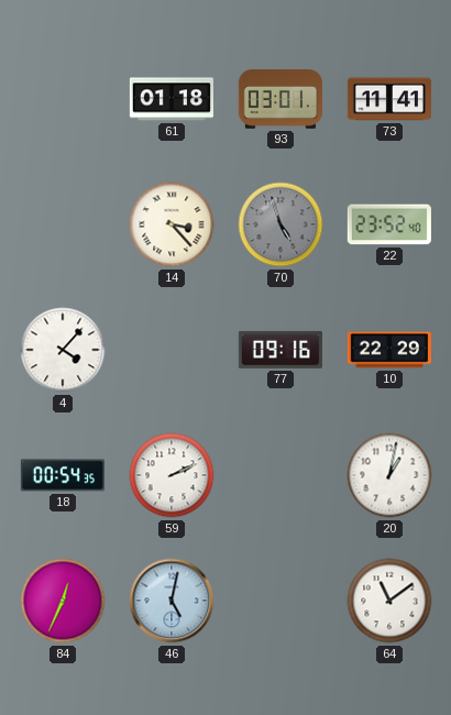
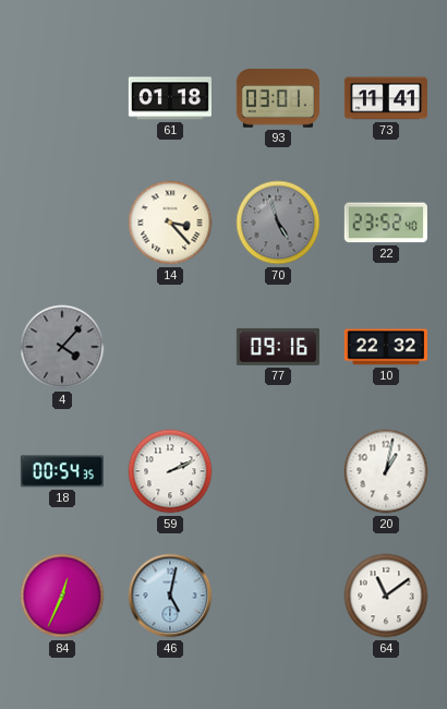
4 dial: white -> grey (62, 347)
10: 22:29 -> 22:32 (386, 347)
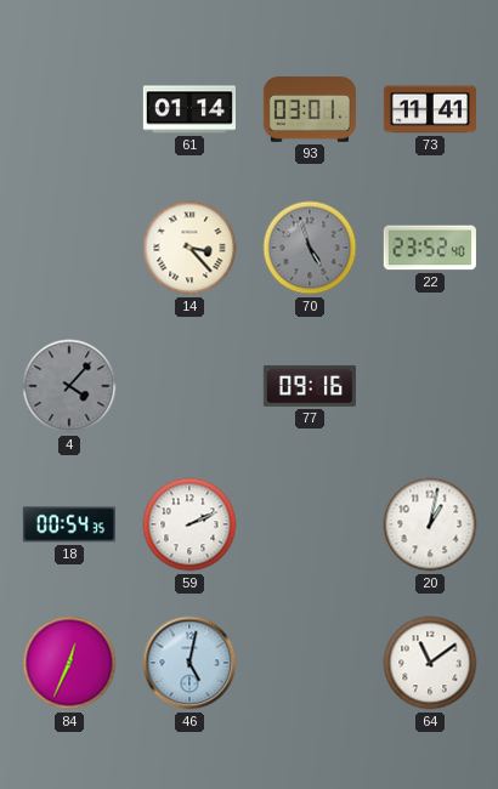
61: 01:18 -> 01:14 (189, 109)
10: 22:32 -> none (386, 347)
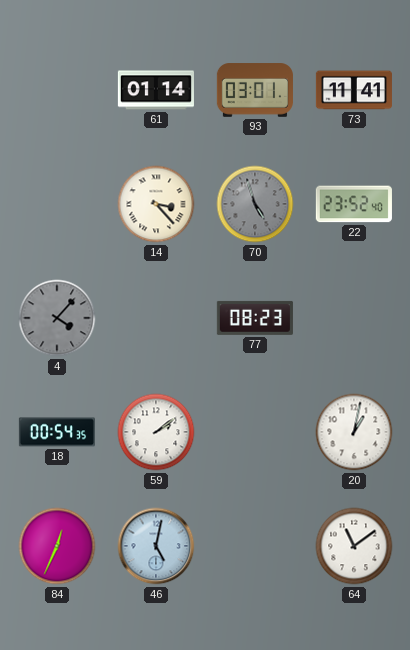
77: 09:16 -> 08:23 (255, 318)
59: 2:11 -> 2:09 (156, 432)
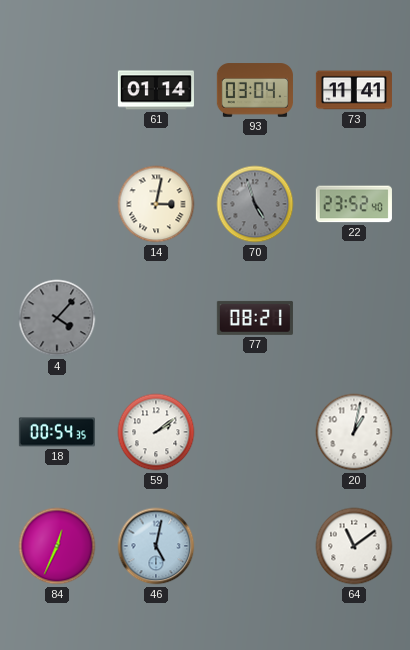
93: 03:01 -> 03:04 (255, 90)
14: 3:23 -> 3:02 (156, 204)
77: 08:23 -> 08:21 (255, 318)
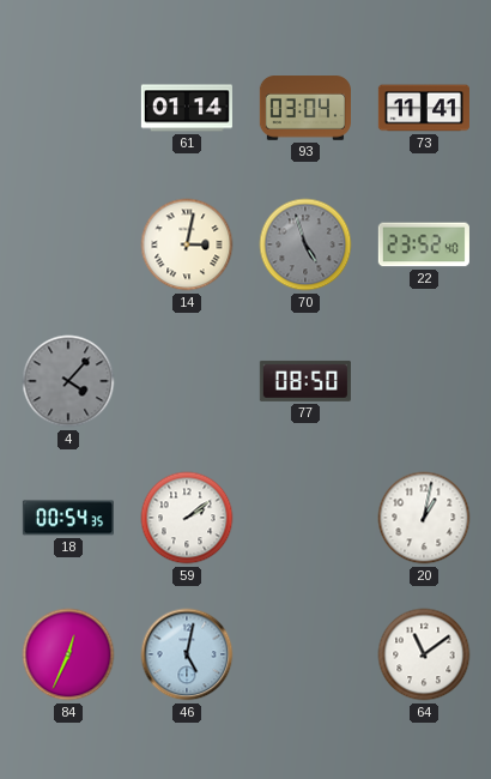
77: 08:21 -> 08:50 (305, 381)
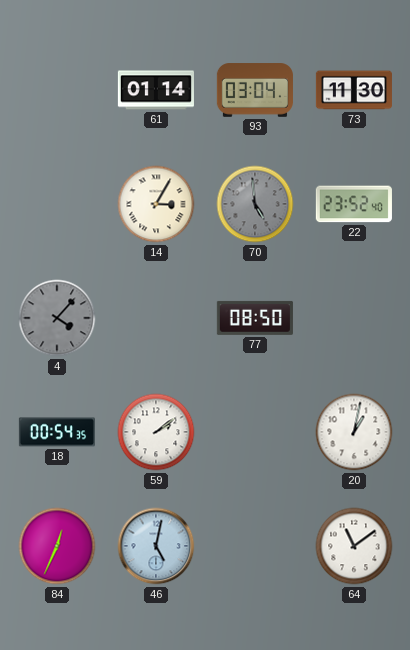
73: 11:41 -> 11:30 (354, 90)
14: 3:02 -> 3:05 (156, 204)
70: 4:57 -> 4:59 (255, 204)
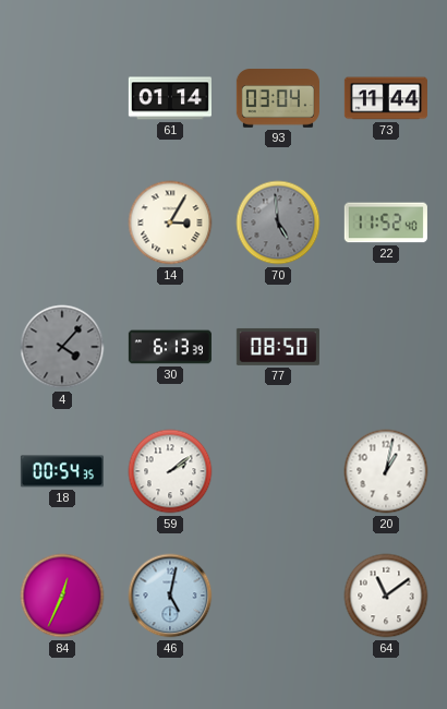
73: 11:30 -> 11:44 (386, 98)
22: 23:52 -> 11:52 (386, 223)
30: none -> 6:13 (170, 347)
